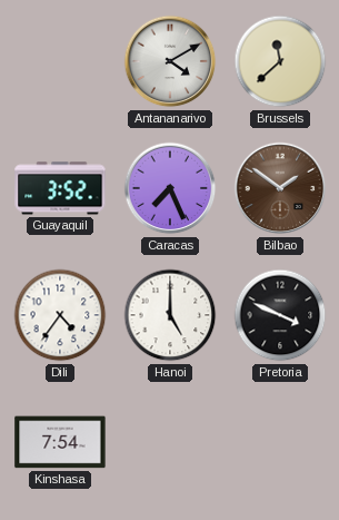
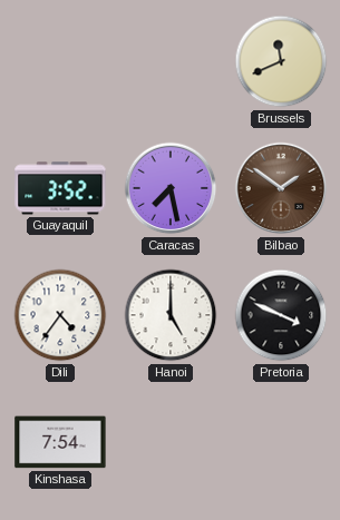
Antananarivo: 4:10 -> none (170, 61)
Brussels: 11:38 -> 11:41 (281, 61)
Caracas: 7:26 -> 7:28 (171, 188)
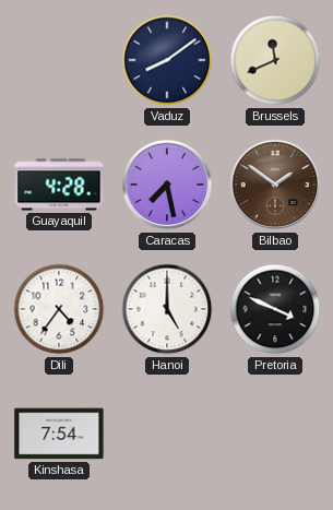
Vaduz: none -> 8:09 (167, 60)
Guayaquil: 3:52 -> 4:28 (59, 185)
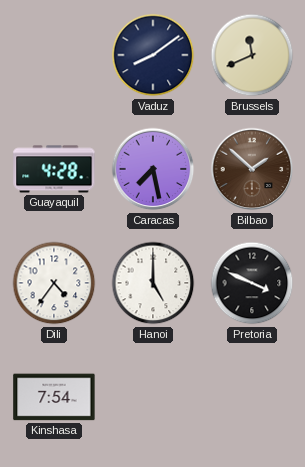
Bilbao: 1:51 -> 1:52 (252, 169)
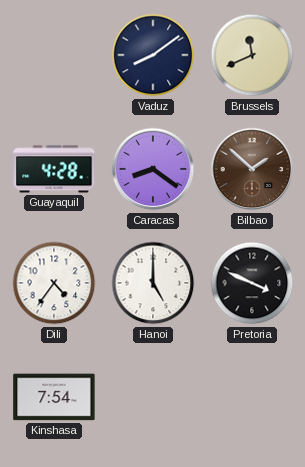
Caracas: 7:28 -> 8:21 (153, 169)
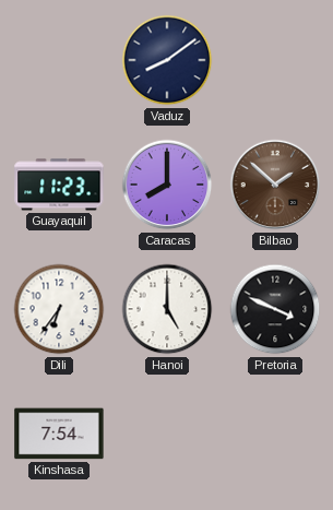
Brussels: 11:41 -> none (252, 55)
Guayaquil: 4:28 -> 11:23 (59, 185)
Caracas: 8:21 -> 8:00 (167, 185)
Dili: 4:36 -> 6:36 (59, 309)
